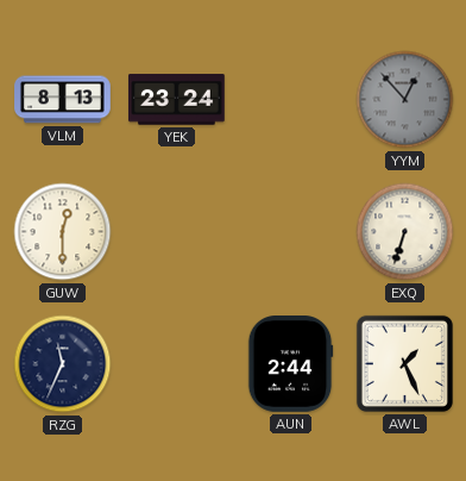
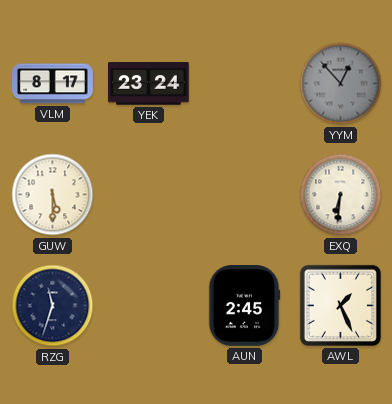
VLM: 8:13 -> 8:17 (53, 84)
GUW: 12:30 -> 5:30 (53, 195)
EXQ: 6:33 -> 6:31 (341, 195)
RZG: 11:34 -> 11:33 (53, 306)
AUN: 2:44 -> 2:45 (244, 306)
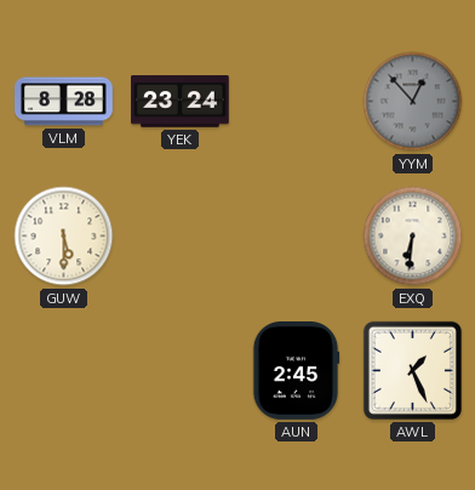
VLM: 8:17 -> 8:28 (64, 102)
RZG: 11:33 -> none (53, 306)
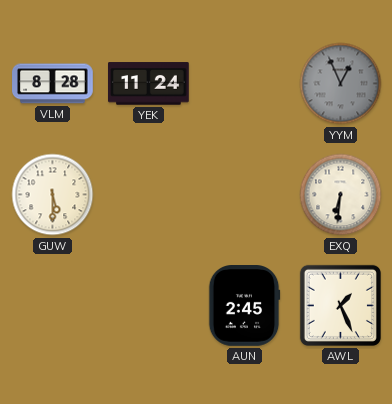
YEK: 23:24 -> 11:24 (149, 84)
YYM: 12:53 -> 12:56 (341, 84)
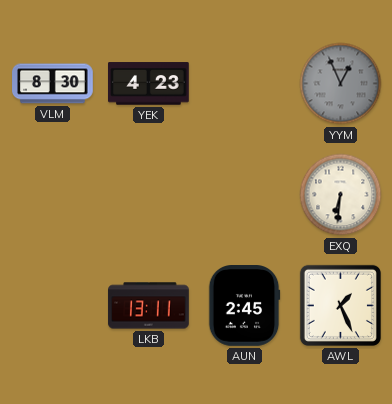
VLM: 8:28 -> 8:30 (53, 84)
YEK: 11:24 -> 4:23 (149, 84)
GUW: 5:30 -> none (53, 195)
LKB: none -> 13:11 (149, 306)
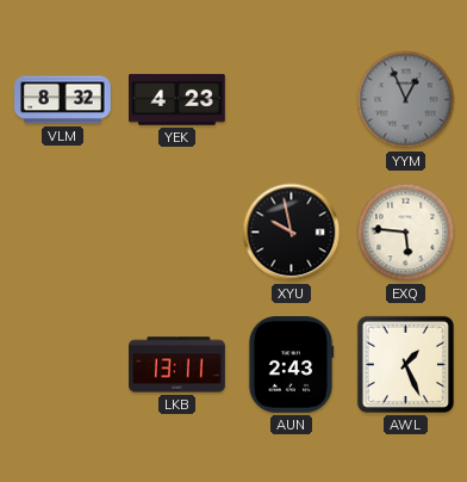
VLM: 8:30 -> 8:32 (63, 100)
XYU: none -> 9:58 (292, 233)
EXQ: 6:31 -> 5:46 (406, 233)
AUN: 2:45 -> 2:43 (291, 365)
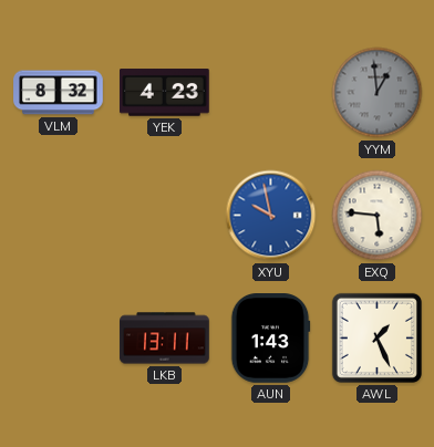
YYM: 12:56 -> 12:59 (378, 93)
XYU dial: black -> blue (271, 216)
AUN: 2:43 -> 1:43 (270, 339)
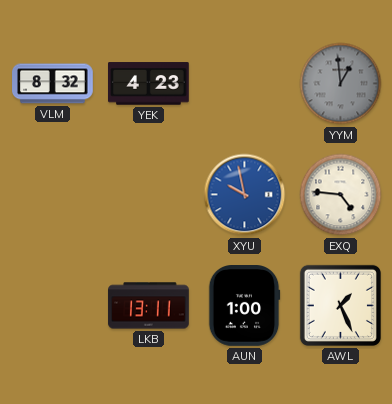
EXQ: 5:46 -> 4:46 (341, 195)
AUN: 1:43 -> 1:00 (244, 306)
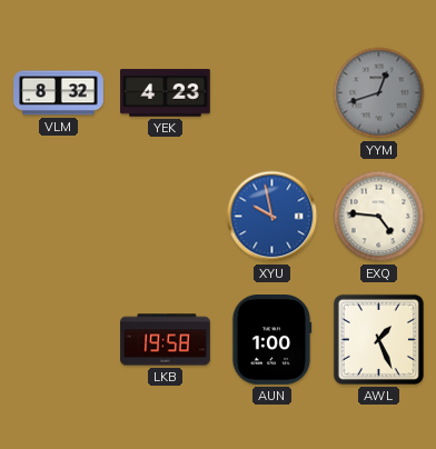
YYM: 12:59 -> 12:42 (379, 93)
LKB: 13:11 -> 19:58 (166, 340)
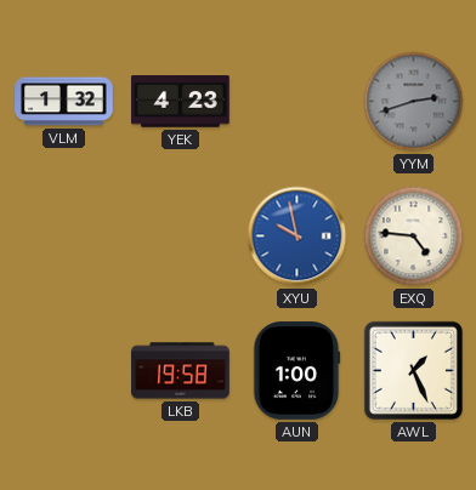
VLM: 8:32 -> 1:32 (64, 102)
YYM: 12:42 -> 2:42 (414, 102)
